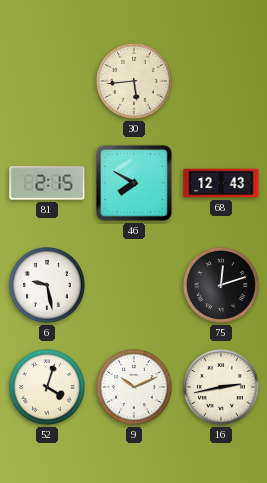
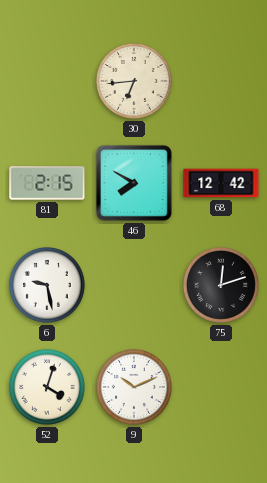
30: 5:44 -> 6:44 (134, 81)
68: 12:43 -> 12:42 (221, 183)
16: 2:43 -> none (221, 387)
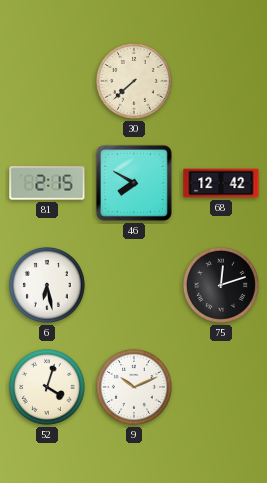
30: 6:44 -> 7:38 (134, 81)
6: 9:28 -> 6:28 (47, 285)
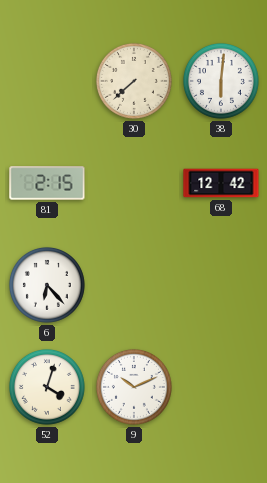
38: none -> 6:01 (221, 81)
46: 7:50 -> none (134, 183)
6: 6:28 -> 6:23 (47, 285)
75: 12:12 -> none (221, 285)
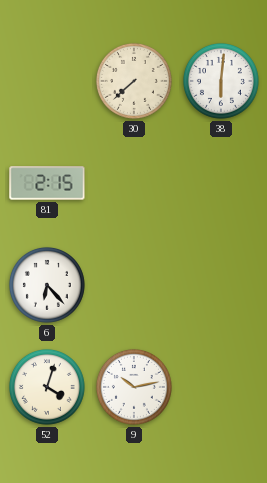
68: 12:42 -> none (221, 183)
9: 10:11 -> 10:13 (134, 387)
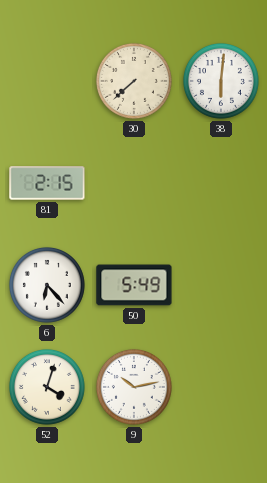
50: none -> 5:49 (134, 285)
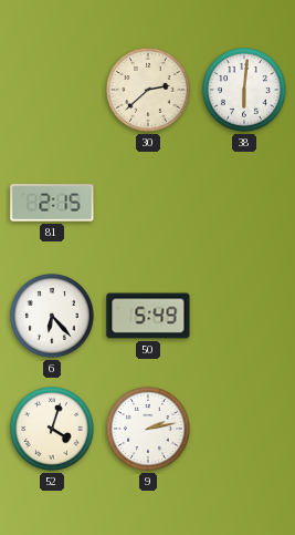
30: 7:38 -> 2:38 (148, 90)
9: 10:13 -> 2:13 (148, 429)
